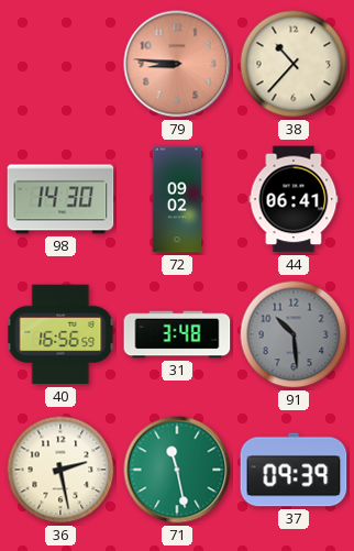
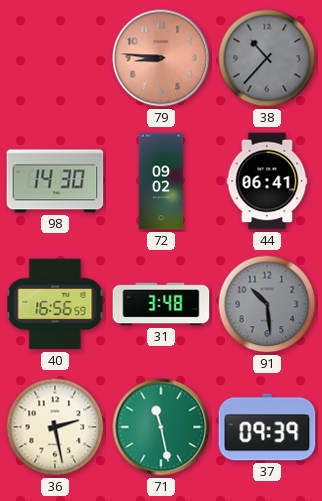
38 dial: cream -> grey (267, 58)
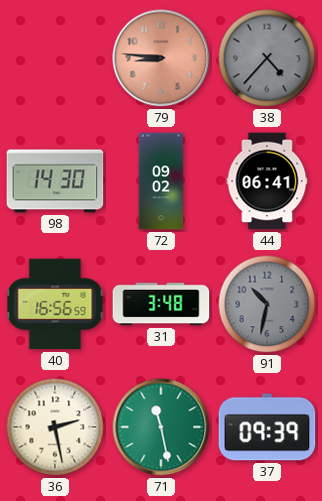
38: 10:37 -> 4:37 (267, 58)
91: 10:29 -> 10:32 (267, 304)
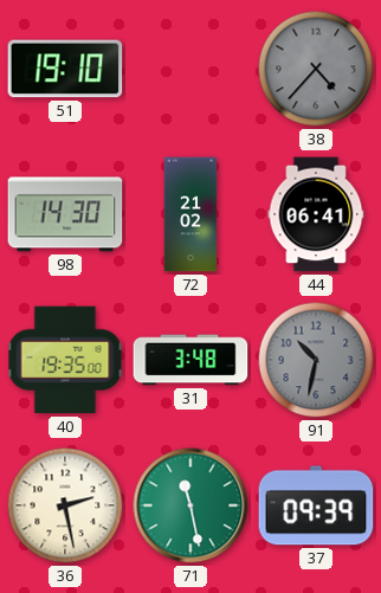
51: none -> 19:10 (65, 69)
79: 8:46 -> none (161, 58)
72: 09:02 -> 21:02 (190, 214)
40: 16:56 -> 19:35 (65, 360)
